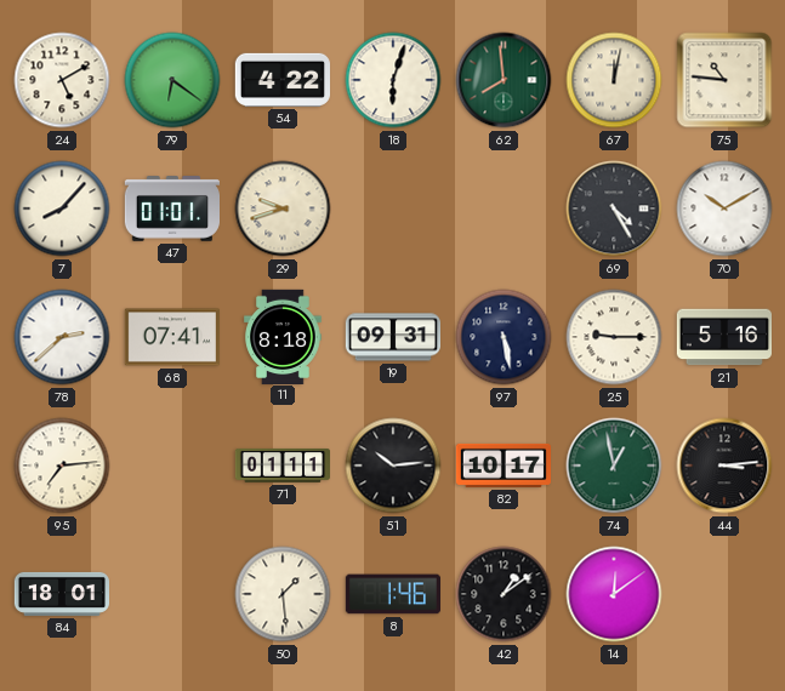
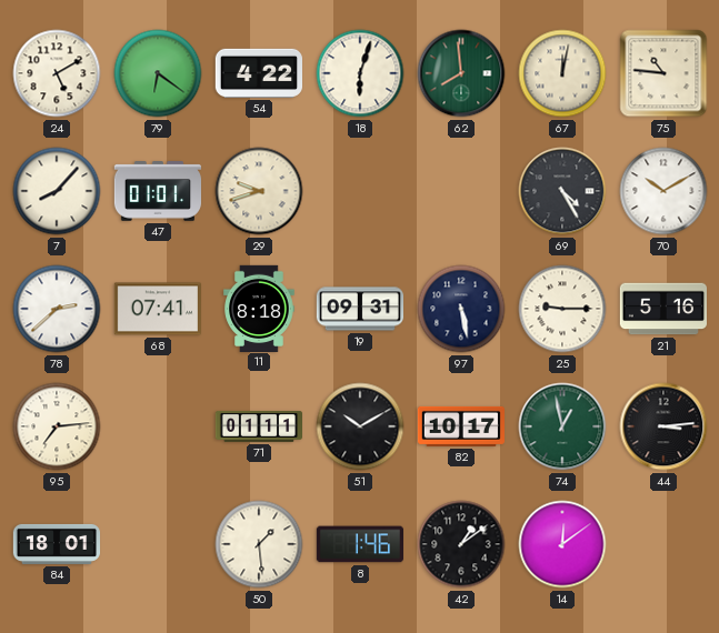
51: 10:14 -> 10:10 (360, 426)
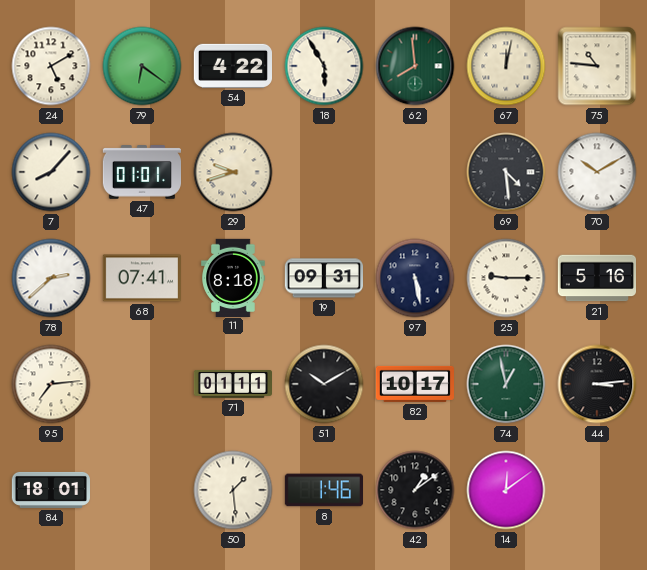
18: 6:03 -> 5:55 (324, 66)
69: 4:25 -> 4:29 (506, 172)
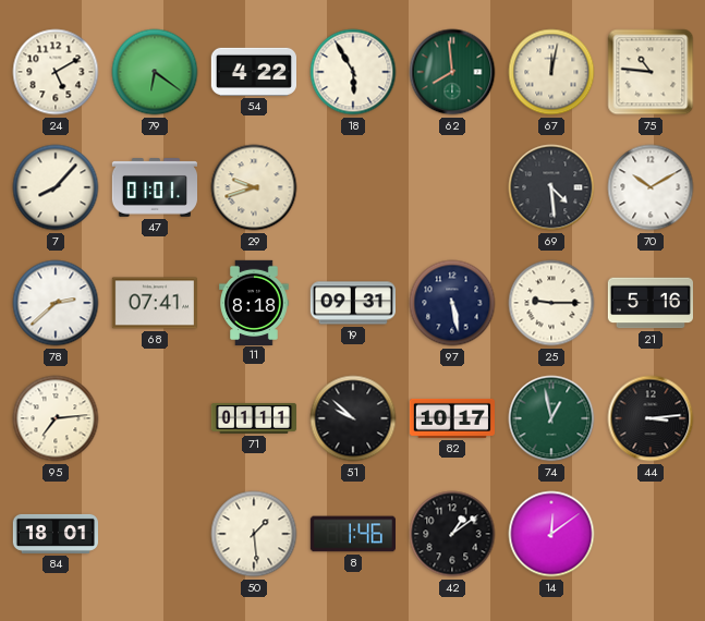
51: 10:10 -> 9:52 (353, 418)
